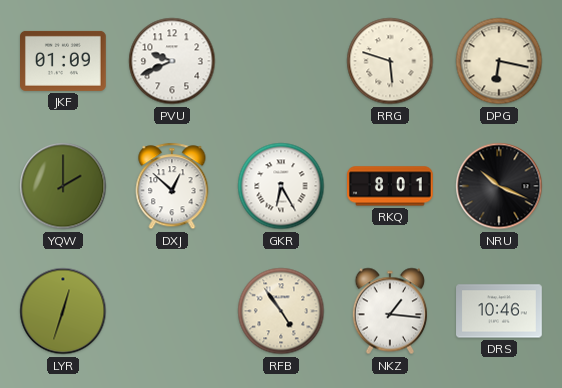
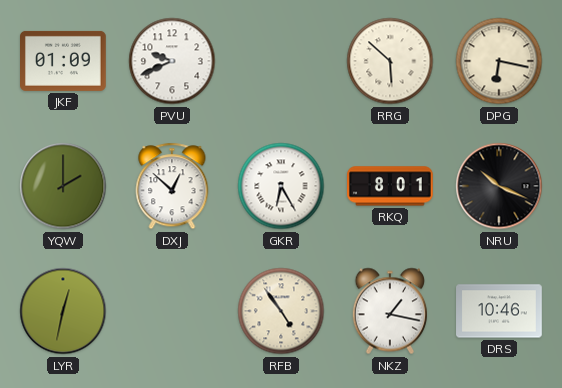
RRG: 5:48 -> 5:52 (390, 61)
LYR: 12:33 -> 12:32 (63, 311)
NKZ: 1:16 -> 1:17 (389, 311)
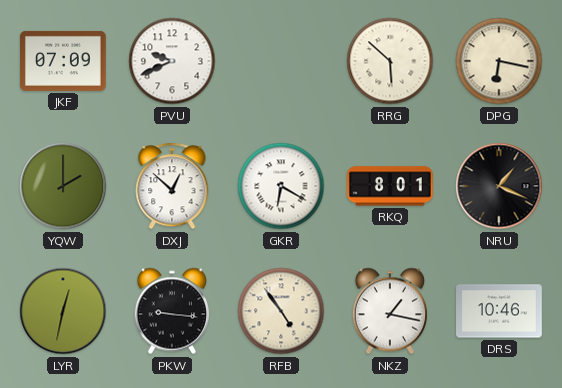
JKF: 01:09 -> 07:09 (64, 61)
GKR: 6:25 -> 6:20 (281, 186)
NRU: 10:19 -> 1:19 (499, 186)
PKW: none -> 9:16 (171, 311)
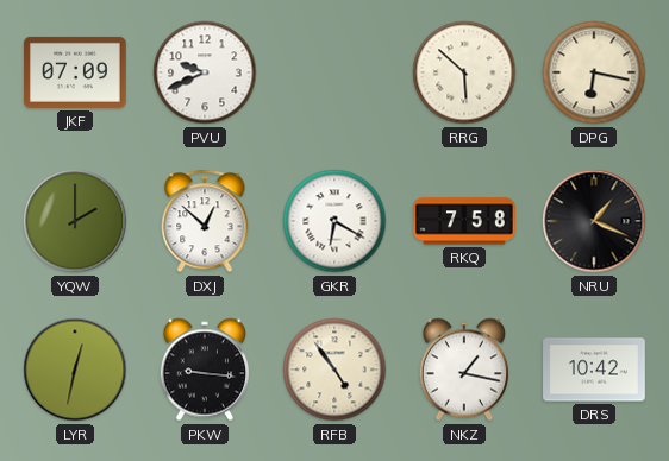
RKQ: 8:01 -> 7:58 (465, 221)
DRS: 10:46 -> 10:42 (594, 370)
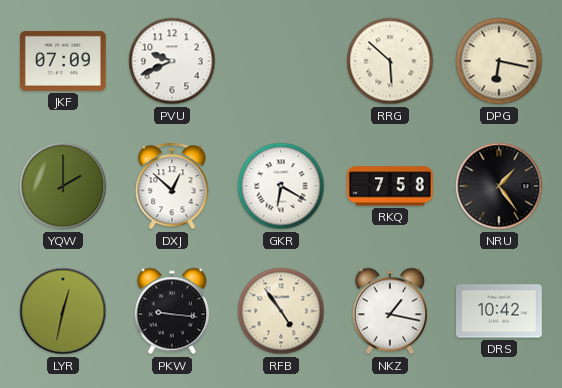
NRU: 1:19 -> 1:24 (499, 186)
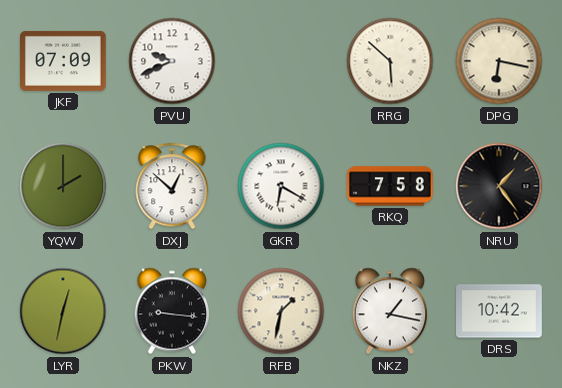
RFB: 4:54 -> 1:32 (281, 311)
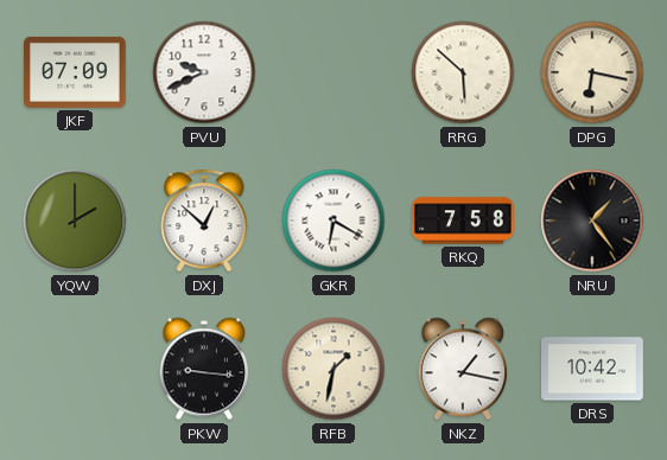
LYR: 12:32 -> none (63, 311)
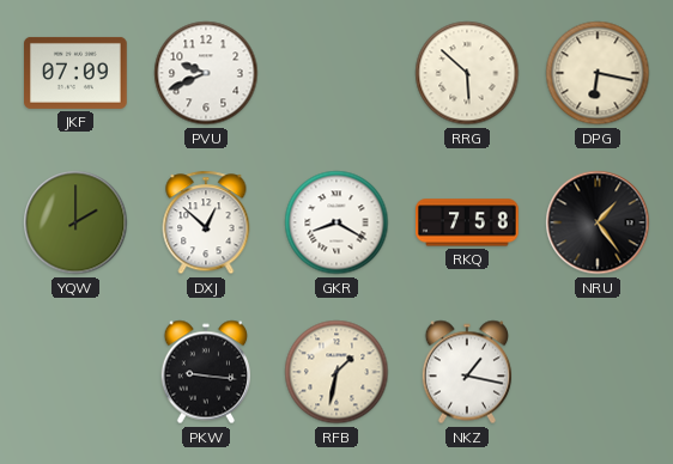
GKR: 6:20 -> 8:20 (336, 222)
DRS: 10:42 -> none (592, 369)
